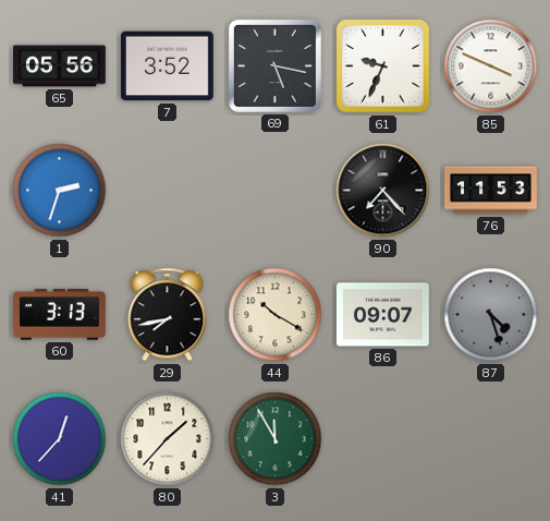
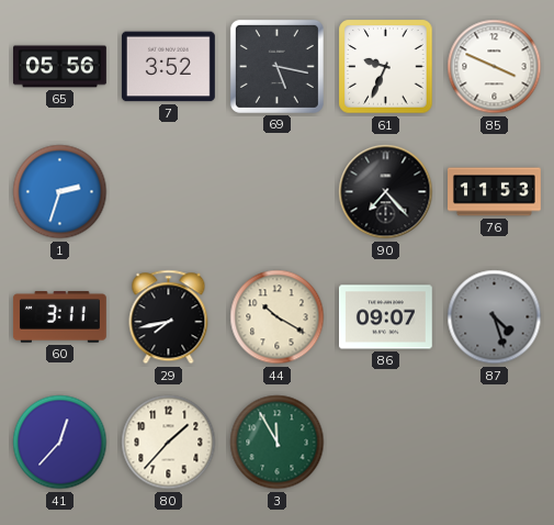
60: 3:13 -> 3:11 (59, 317)
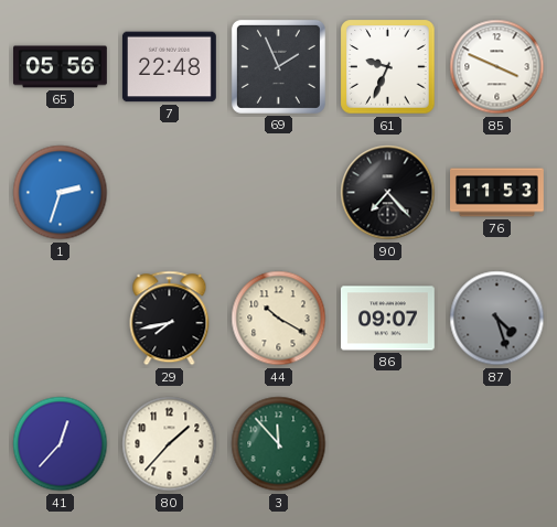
7: 3:52 -> 22:48 (169, 67)
69: 5:17 -> 1:56 (278, 66)
60: 3:11 -> none (59, 317)
3: 11:55 -> 11:53 (279, 444)
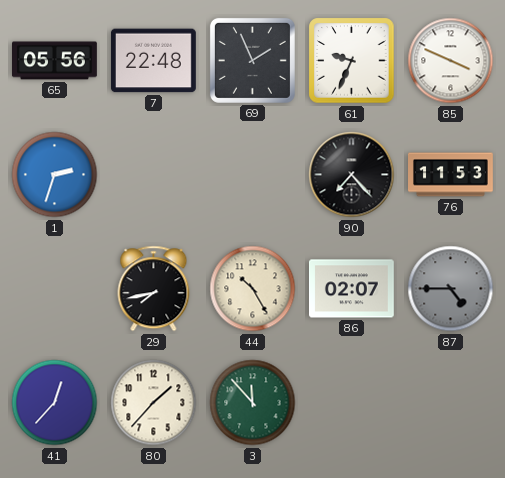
44: 10:20 -> 10:25 (253, 289)
86: 09:07 -> 02:07 (351, 289)
87: 4:27 -> 4:45 (451, 289)
